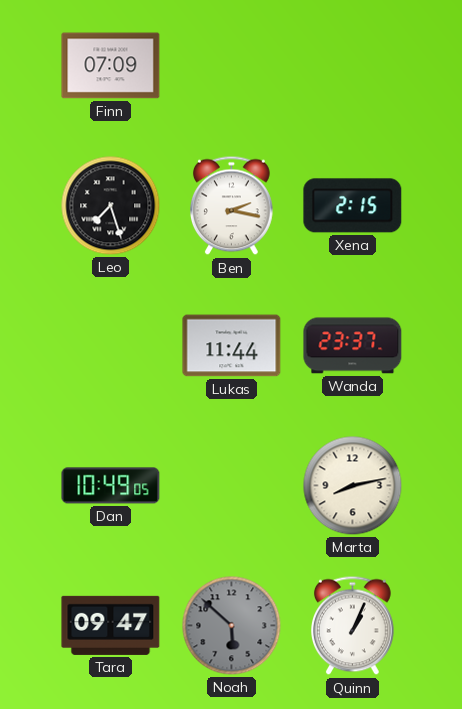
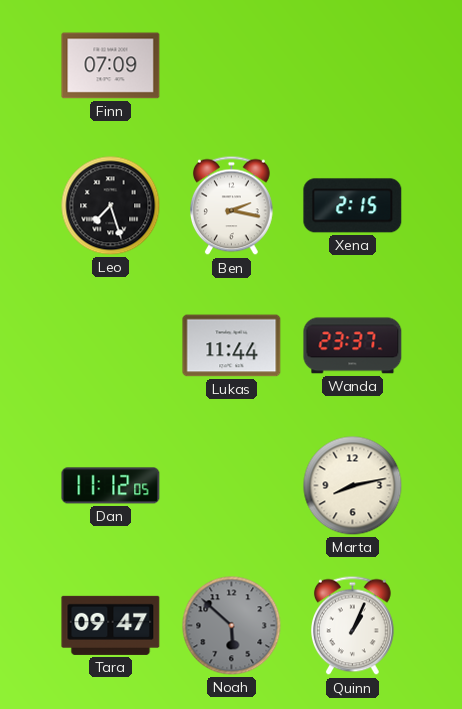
Dan: 10:49 -> 11:12 (111, 486)
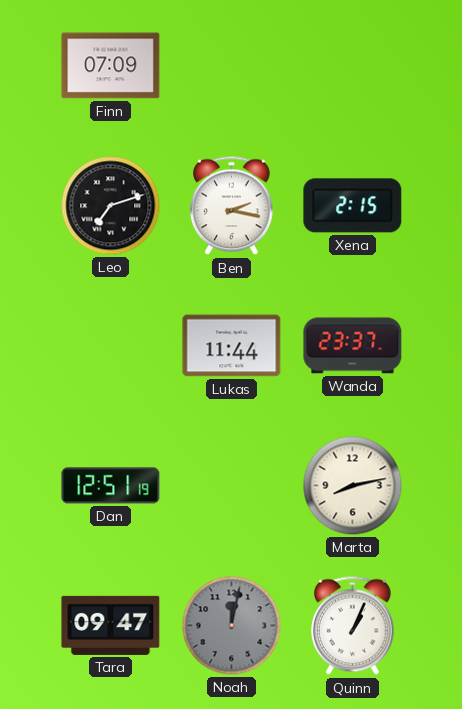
Leo: 7:27 -> 7:12 (111, 206)
Dan: 11:12 -> 12:51 (111, 486)
Noah: 5:52 -> 12:02 (232, 626)
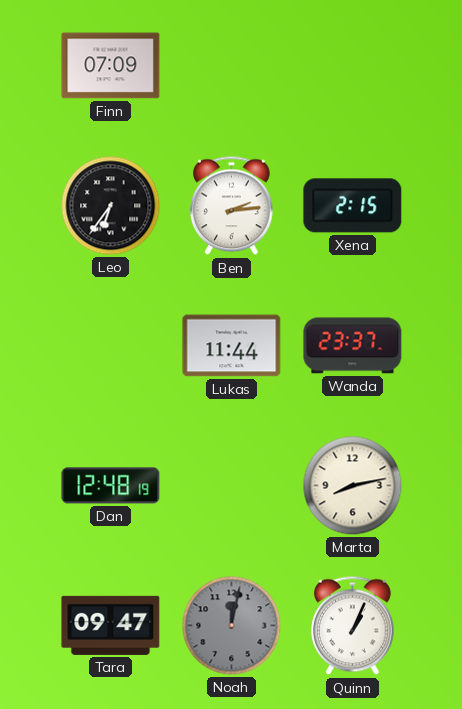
Leo: 7:12 -> 6:36 (111, 206)
Ben: 2:17 -> 2:14 (232, 206)
Dan: 12:51 -> 12:48 (111, 486)
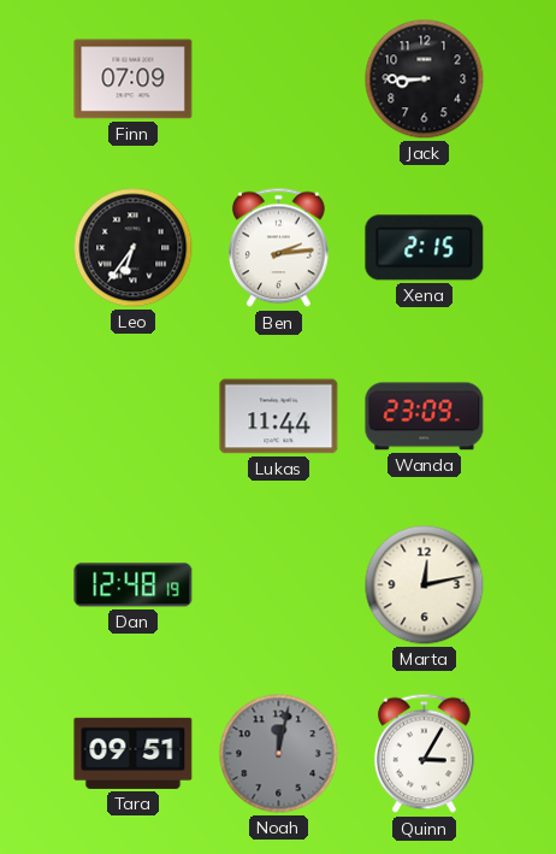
Jack: none -> 8:45 (425, 79)
Wanda: 23:37 -> 23:09 (425, 417)
Marta: 8:13 -> 12:13 (425, 585)
Tara: 09:47 -> 09:51 (134, 753)
Quinn: 1:04 -> 3:05 (425, 754)
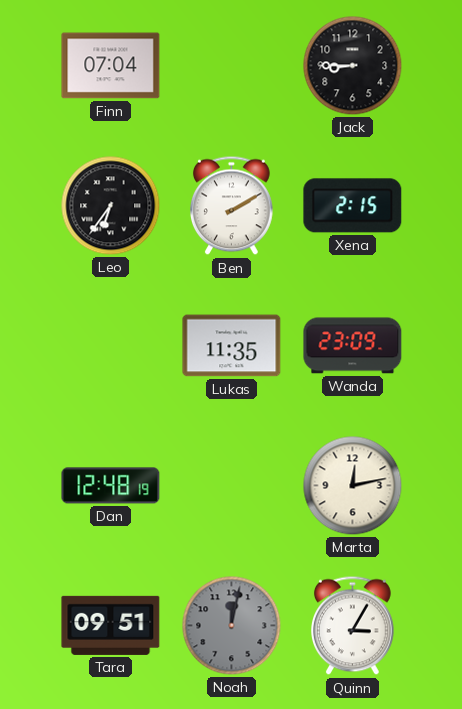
Finn: 07:09 -> 07:04 (111, 66)
Ben: 2:14 -> 2:10 (232, 206)
Lukas: 11:44 -> 11:35 (232, 346)
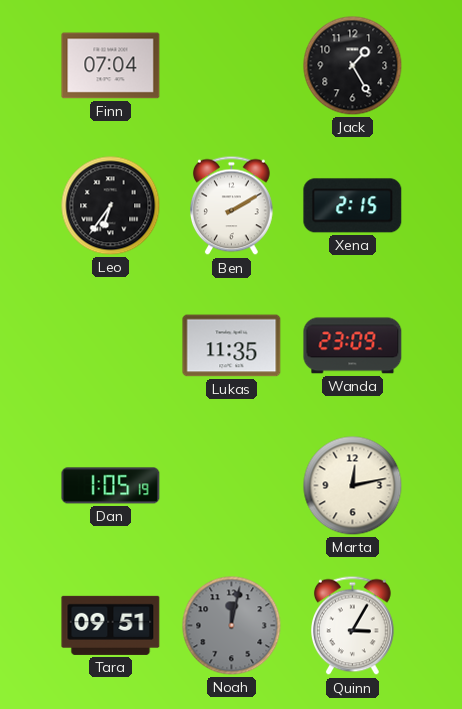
Jack: 8:45 -> 1:25 (353, 66)
Dan: 12:48 -> 1:05 (111, 486)
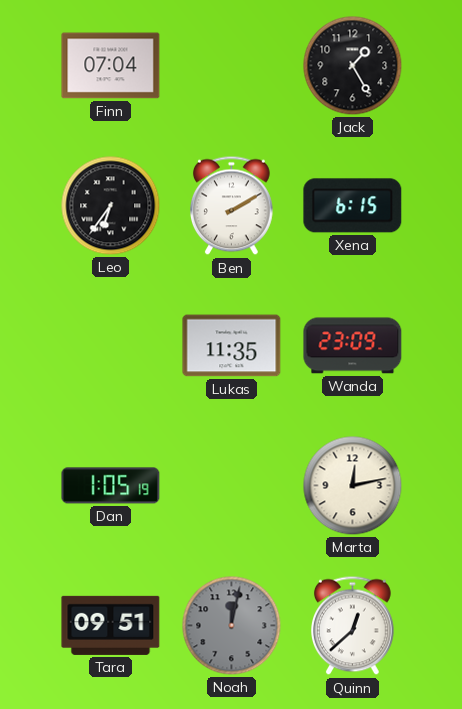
Xena: 2:15 -> 6:15 (353, 206)
Quinn: 3:05 -> 12:38 (353, 626)
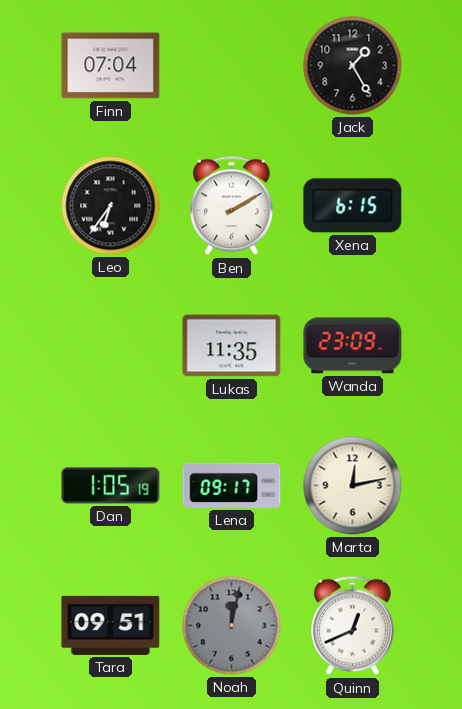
Lena: none -> 09:17 (232, 485)
Quinn: 12:38 -> 12:41 (353, 626)
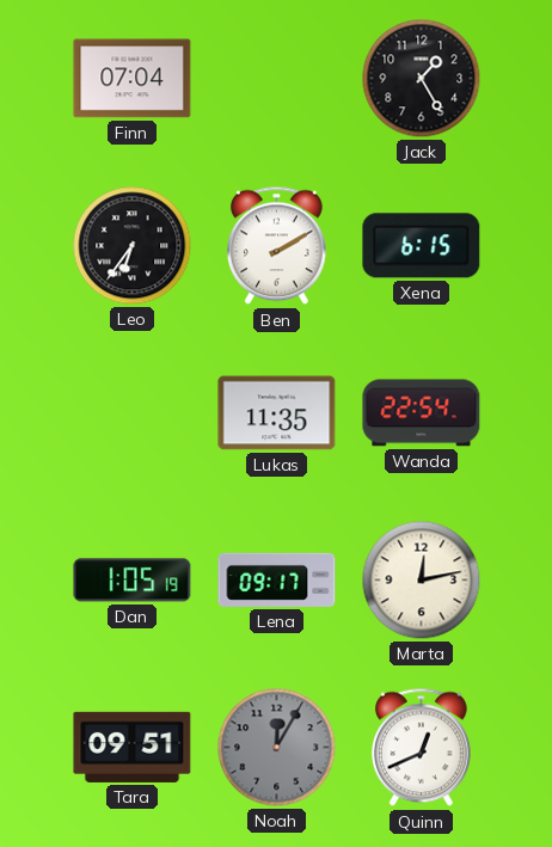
Wanda: 23:09 -> 22:54 (422, 413)
Noah: 12:02 -> 12:05 (277, 748)
